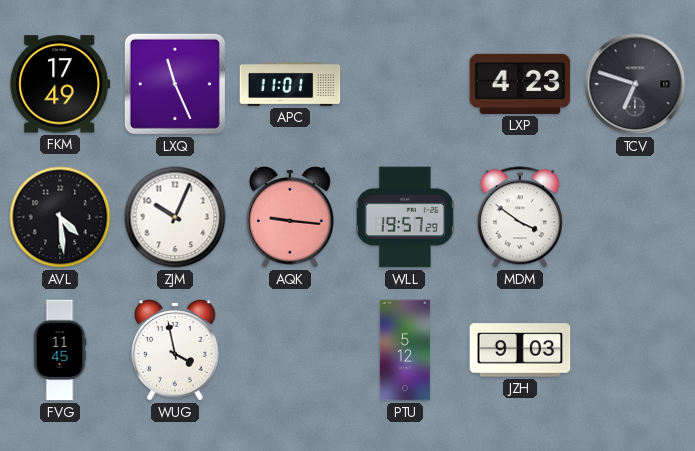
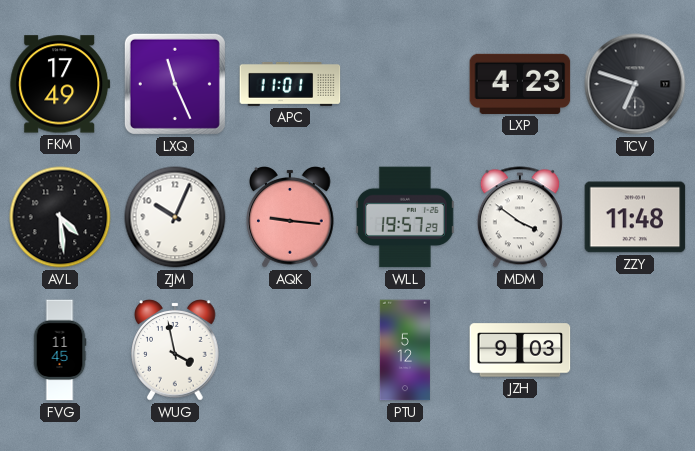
ZZY: none -> 11:48 (635, 217)
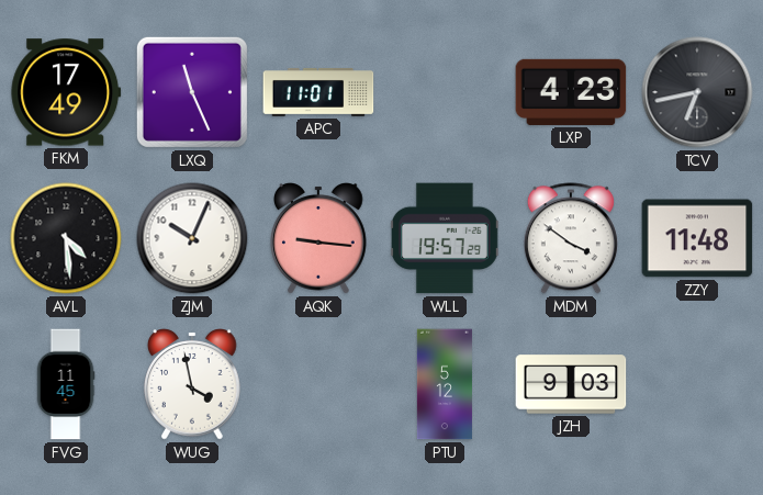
TCV: 6:48 -> 6:43 (697, 92)
